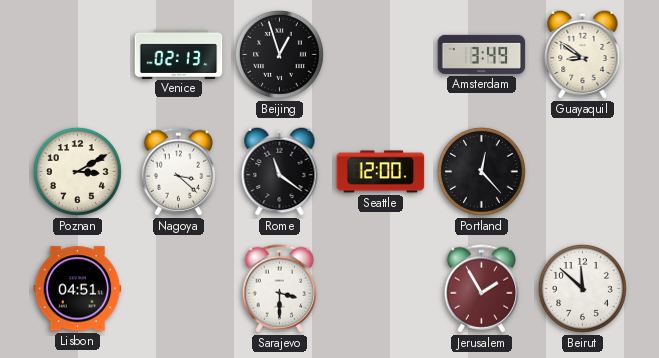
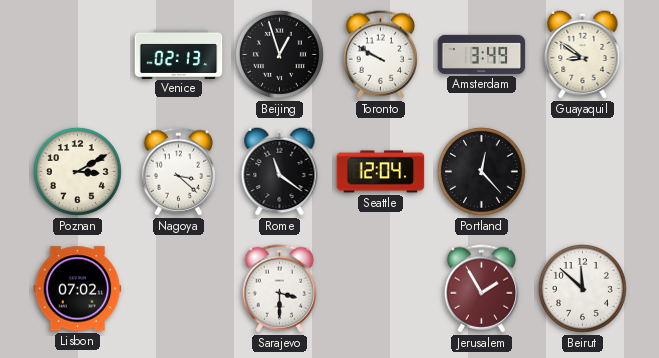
Toronto: none -> 9:50 (380, 55)
Seattle: 12:00 -> 12:04 (381, 172)
Lisbon: 04:51 -> 07:02 (78, 289)
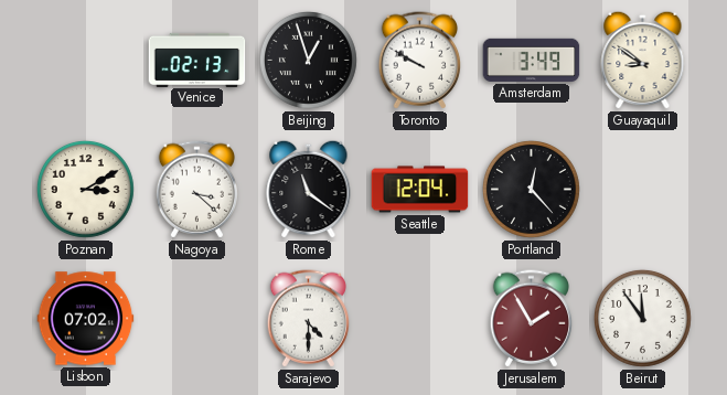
Sarajevo: 3:30 -> 4:30 (308, 319)
Beirut: 11:52 -> 11:54 (643, 319)
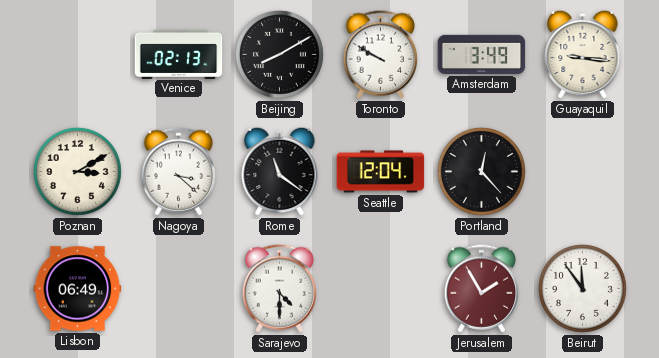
Beijing: 12:57 -> 8:10 (280, 55)
Guayaquil: 8:51 -> 9:16 (583, 54)
Lisbon: 07:02 -> 06:49 (78, 289)
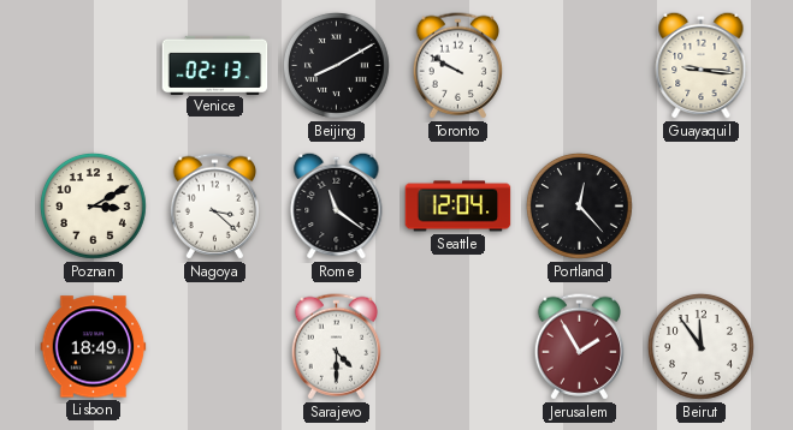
Amsterdam: 3:49 -> none (482, 54)
Lisbon: 06:49 -> 18:49 (94, 347)
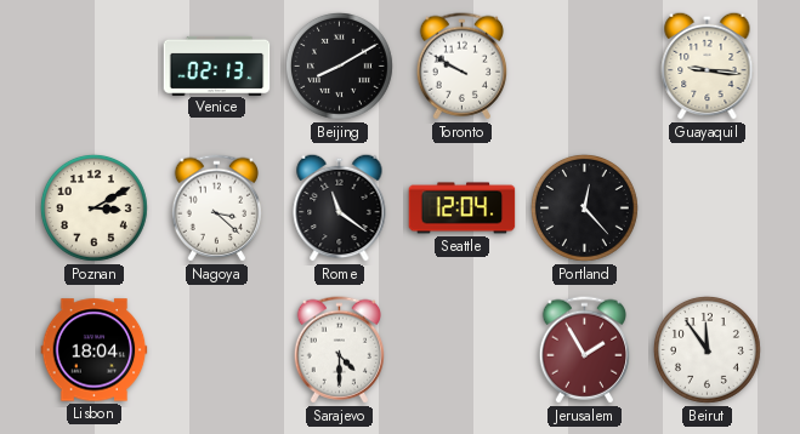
Lisbon: 18:49 -> 18:04 (95, 350)
